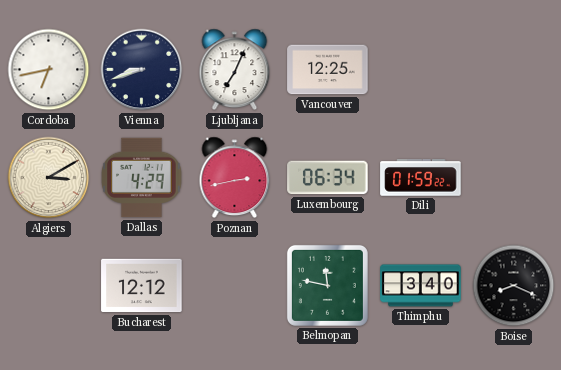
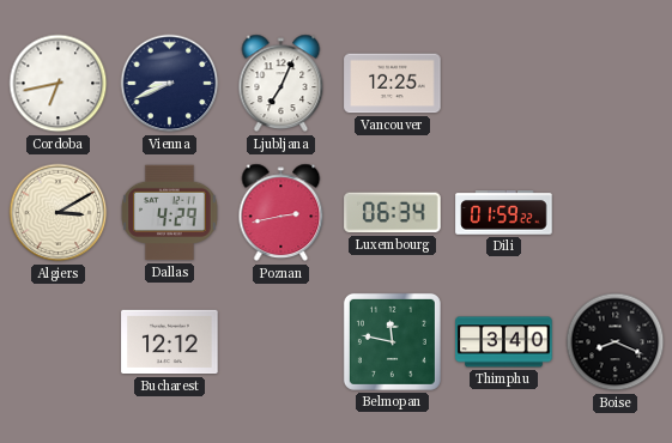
Vienna: 8:42 -> 8:41 (170, 84)
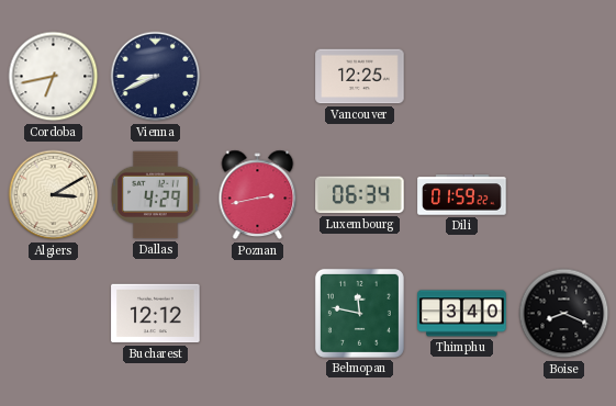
Ljubljana: 7:04 -> none (281, 84)
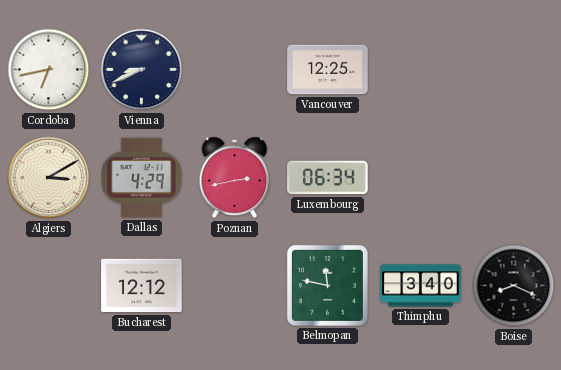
Dili: 01:59 -> none (462, 195)
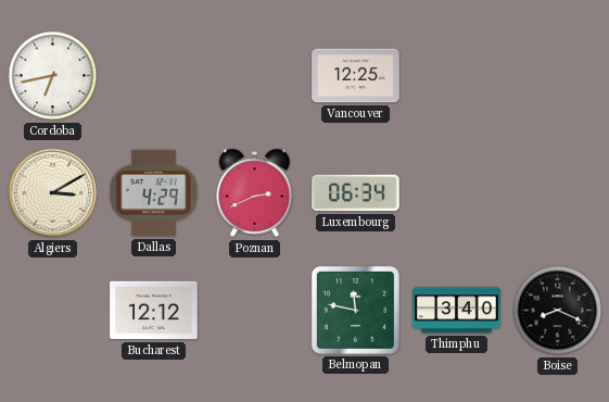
Vienna: 8:41 -> none (142, 70)
Poznan: 2:43 -> 2:41 (255, 193)
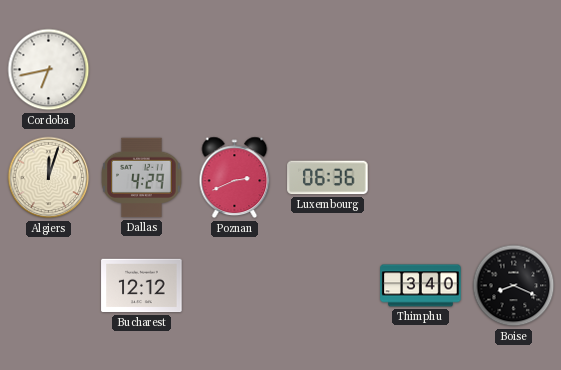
Vancouver: 12:25 -> none (356, 76)
Algiers: 3:10 -> 12:03 (49, 178)
Luxembourg: 06:34 -> 06:36 (328, 178)
Belmopan: 11:47 -> none (355, 310)
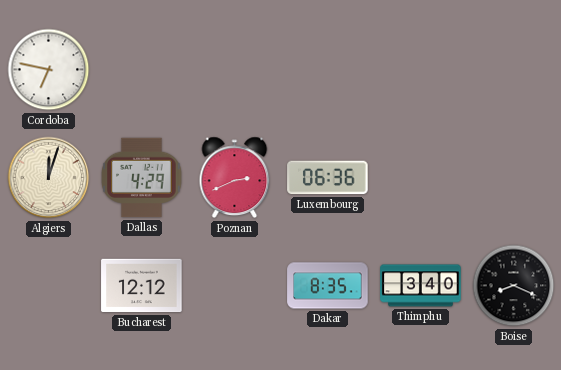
Cordoba: 6:43 -> 6:47 (49, 70)
Dakar: none -> 8:35 (328, 286)
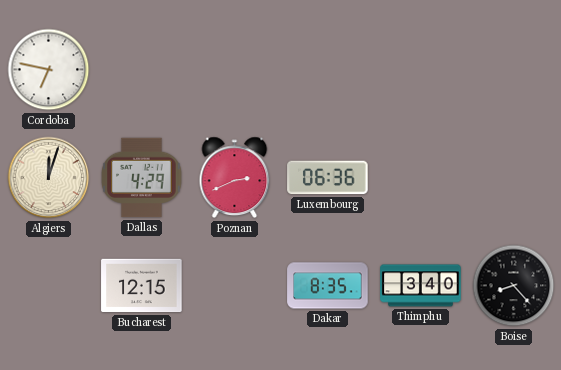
Bucharest: 12:12 -> 12:15 (142, 286)
Boise: 8:19 -> 8:23 (514, 286)
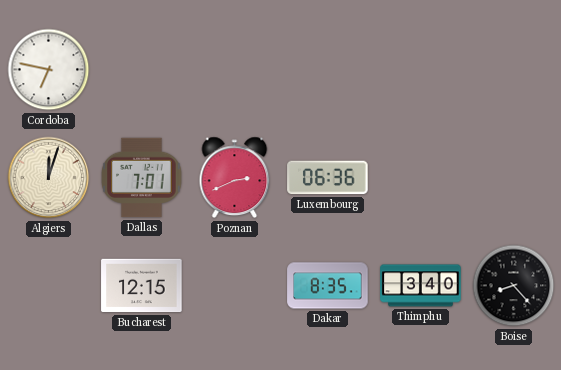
Dallas: 4:29 -> 7:01 (142, 178)
